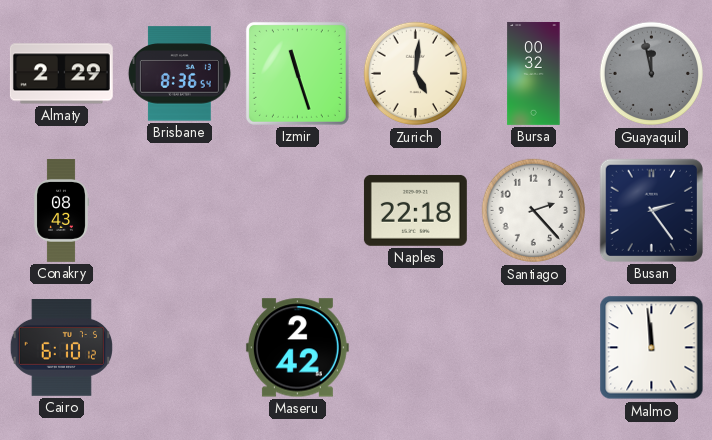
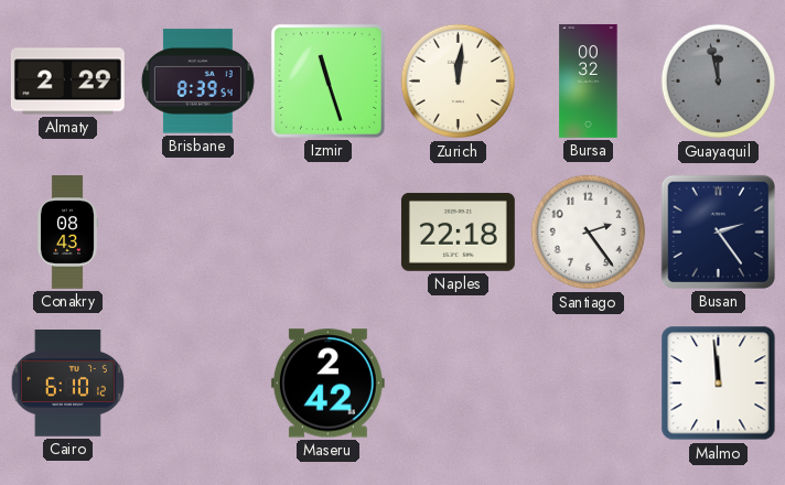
Brisbane: 8:36 -> 8:39 (197, 82)
Zurich: 5:01 -> 12:01 (459, 82)
Santiago: 2:23 -> 2:24 (589, 233)
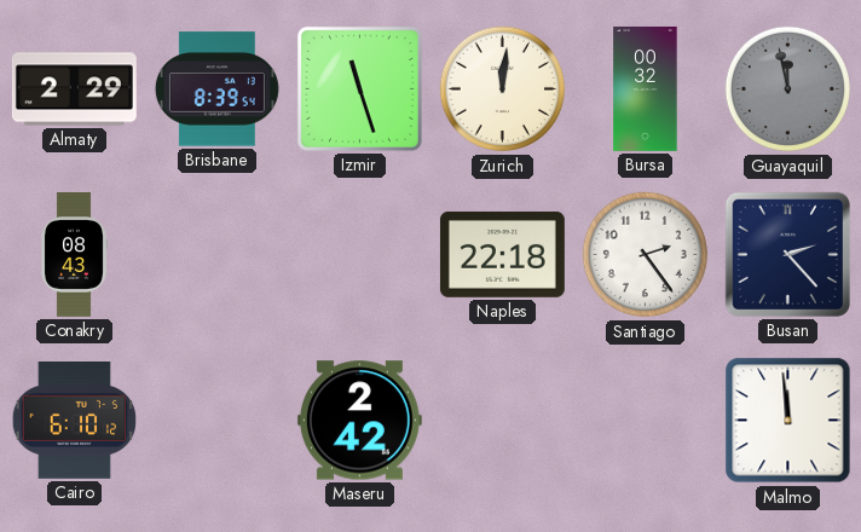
Busan: 2:24 -> 2:23 (787, 254)
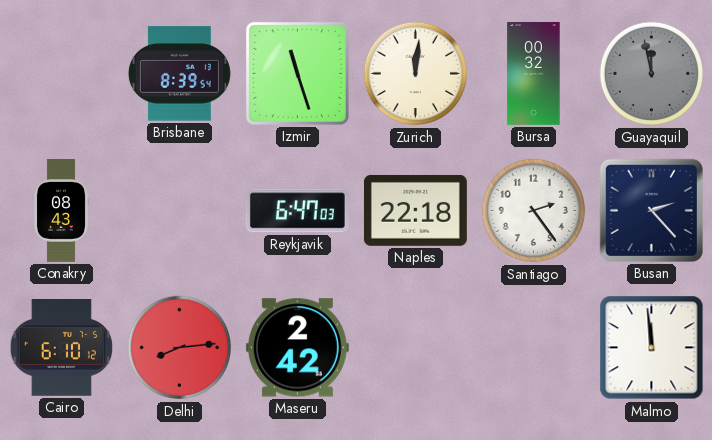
Almaty: 2:29 -> none (74, 89)
Reykjavik: none -> 6:47 (297, 211)
Delhi: none -> 8:14 (180, 348)
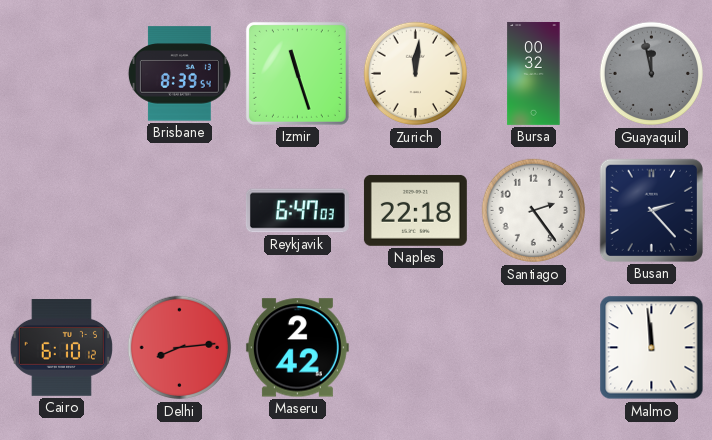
Conakry: 08:43 -> none (61, 211)
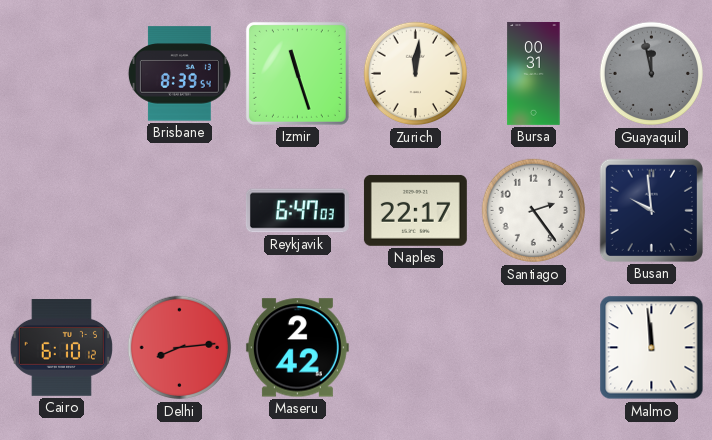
Bursa: 00:32 -> 00:31 (534, 74)
Naples: 22:18 -> 22:17 (415, 210)
Busan: 2:23 -> 9:59 (651, 210)
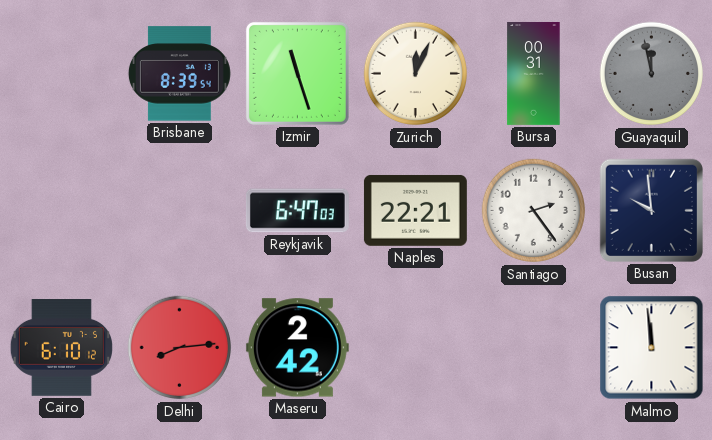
Zurich: 12:01 -> 12:04 (416, 74)
Naples: 22:17 -> 22:21 (415, 210)
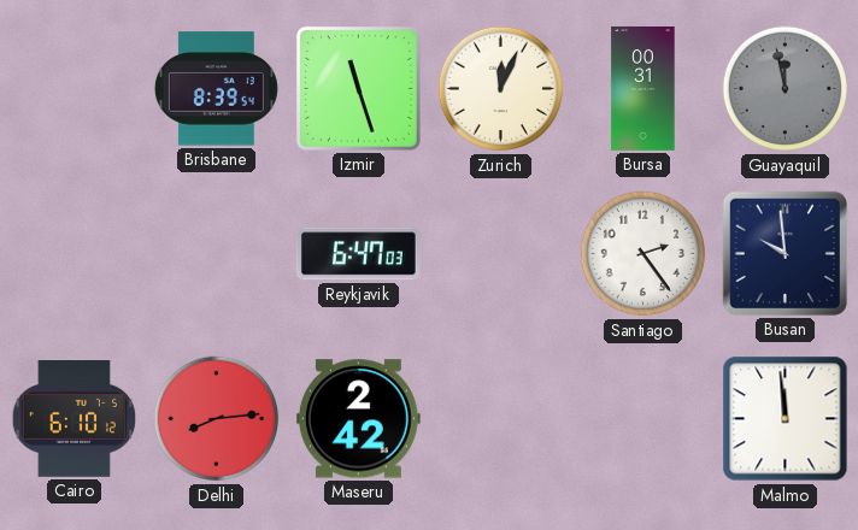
Naples: 22:21 -> none (415, 210)
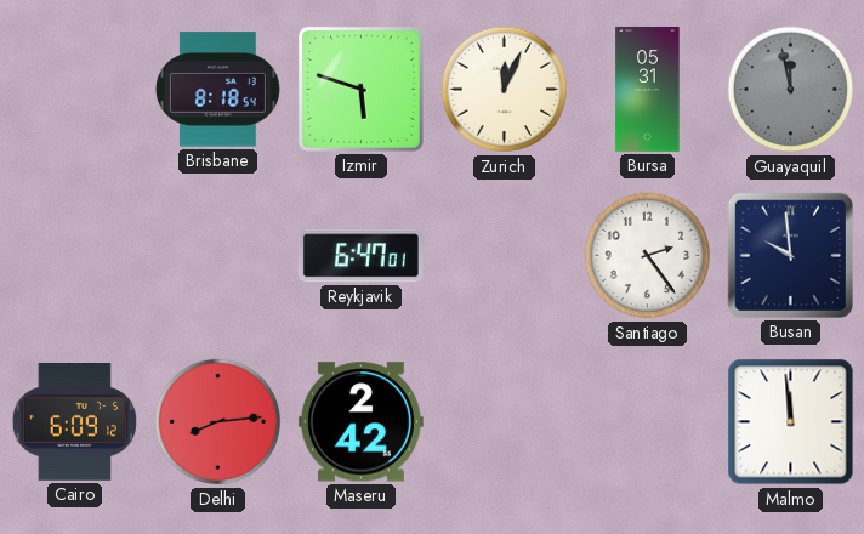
Brisbane: 8:39 -> 8:18 (217, 90)
Izmir: 11:27 -> 5:48 (360, 89)
Bursa: 00:31 -> 05:31 (648, 90)
Reykjavik: 6:47:03 -> 6:47:01 (360, 256)
Cairo: 6:10 -> 6:09 (74, 422)
